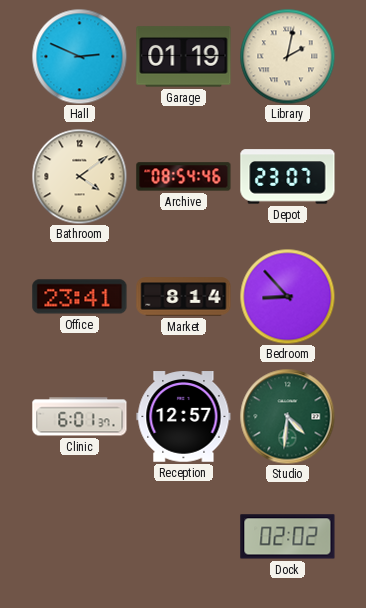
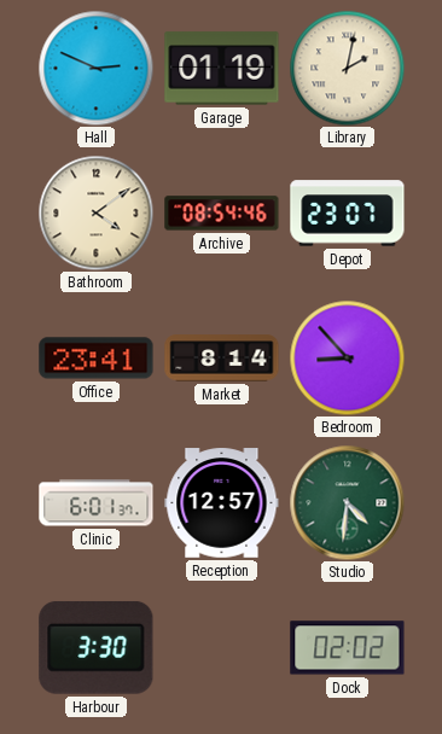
Harbour: none -> 3:30 (97, 647)
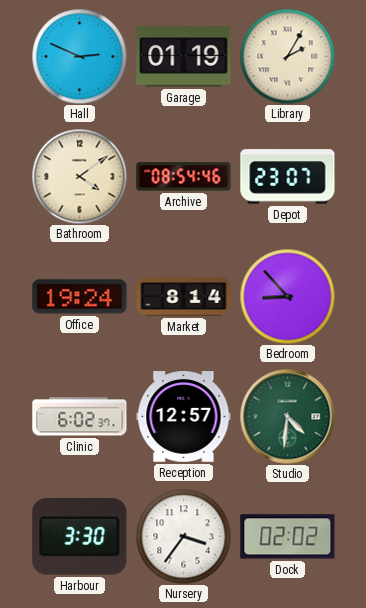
Library: 2:02 -> 2:05 (287, 56)
Office: 23:41 -> 19:24 (80, 297)
Clinic: 6:01 -> 6:02 (80, 417)
Nursery: none -> 3:36 (183, 536)
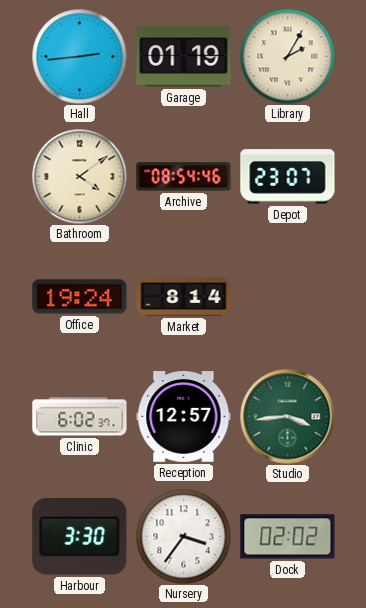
Hall: 2:49 -> 2:44 (79, 56)
Bedroom: 8:53 -> none (287, 296)
Studio: 4:31 -> 3:44 (287, 416)
